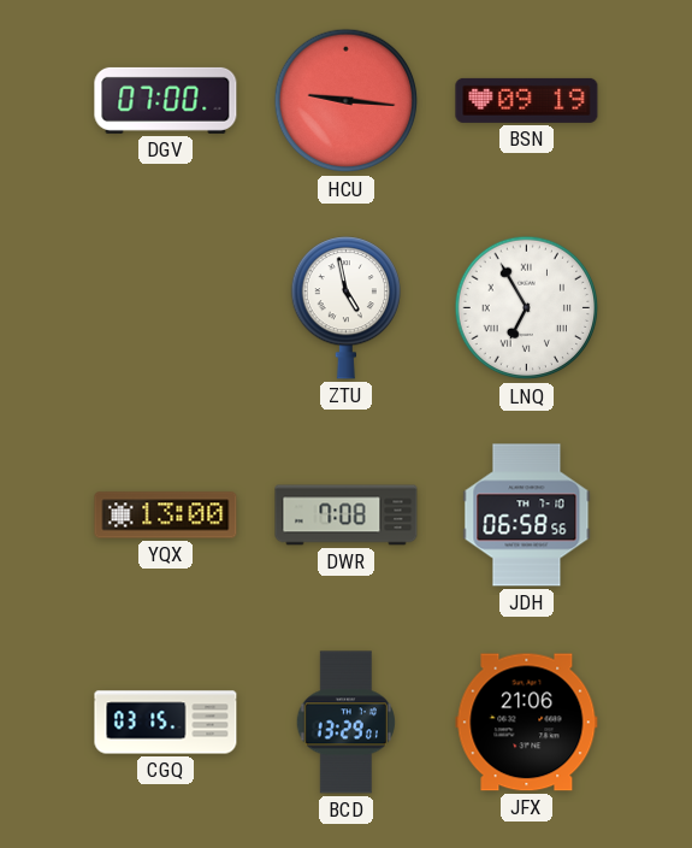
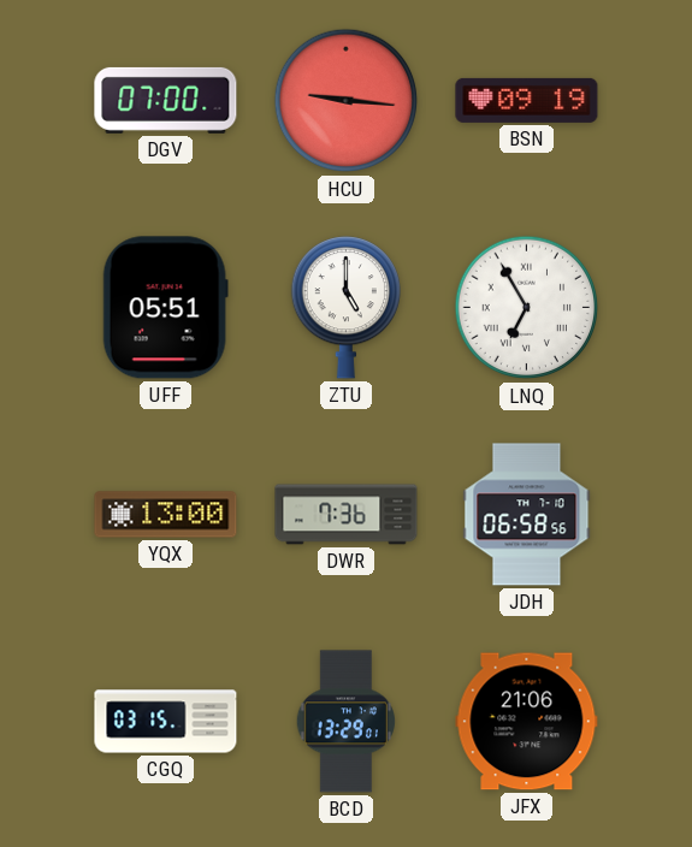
UFF: none -> 05:51 (165, 308)
ZTU: 4:58 -> 5:00 (345, 308)
DWR: 7:08 -> 7:36 (347, 515)
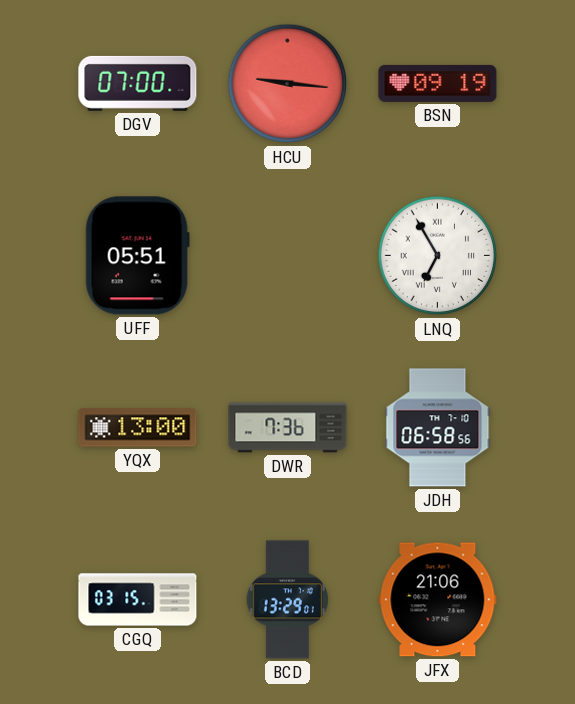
ZTU: 5:00 -> none (345, 308)
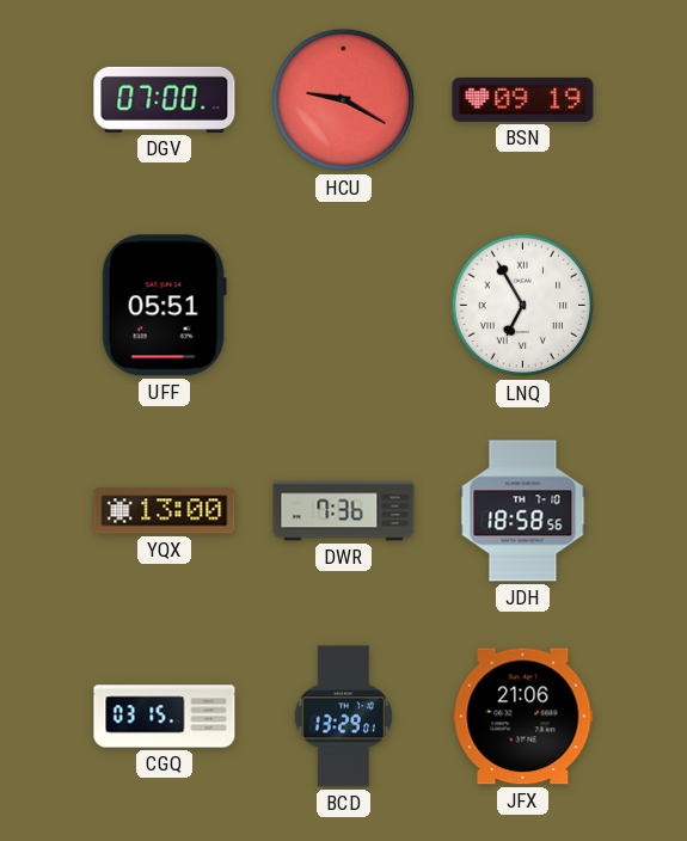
HCU: 9:16 -> 9:20 (344, 100)
JDH: 06:58 -> 18:58 (523, 511)
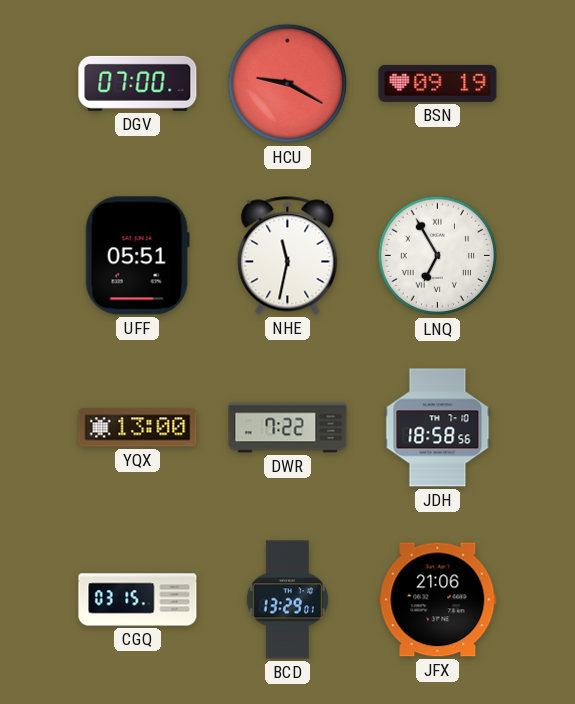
NHE: none -> 11:32 (288, 256)
DWR: 7:36 -> 7:22 (288, 428)
